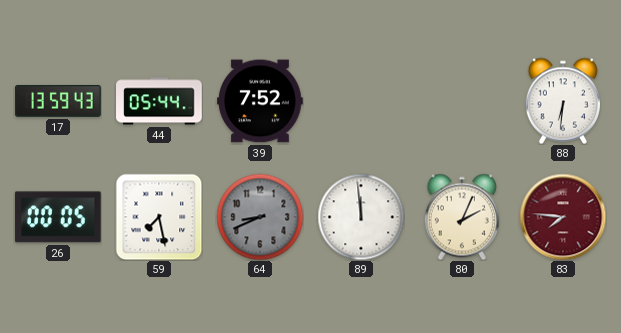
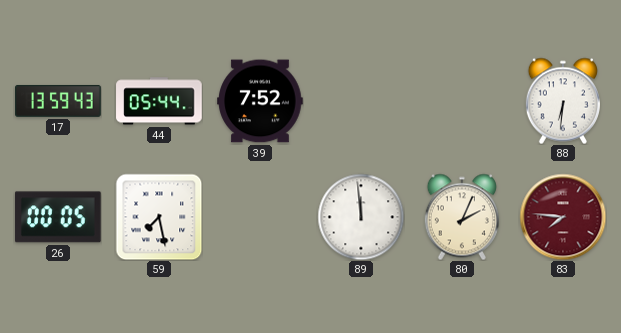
64: 8:41 -> none (260, 217)
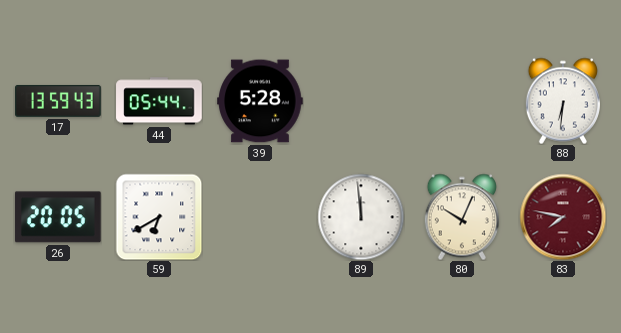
39: 7:52 -> 5:28 (260, 101)
26: 00:05 -> 20:05 (58, 217)
59: 7:28 -> 6:40 (159, 217)
80: 2:04 -> 10:04 (462, 217)
83: 7:46 -> 7:47 (563, 217)
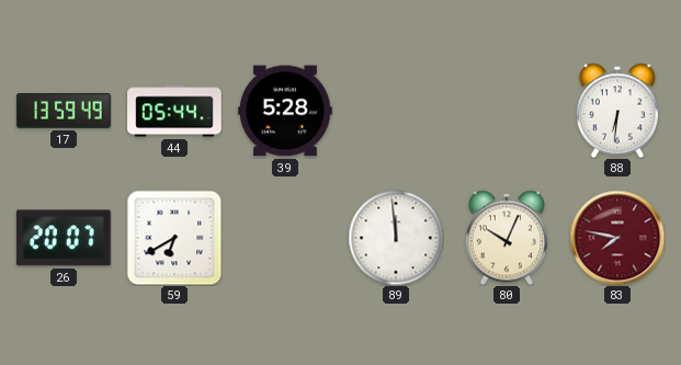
17: 13:59:43 -> 13:59:49 (64, 111)
26: 20:05 -> 20:07 (64, 238)
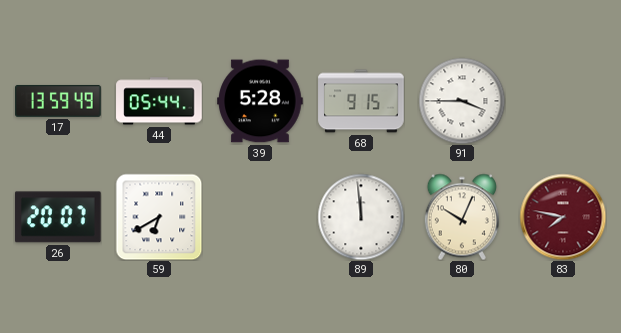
68: none -> 9:15 (361, 101)
91: none -> 3:45 (462, 101)
88: 6:31 -> none (617, 111)
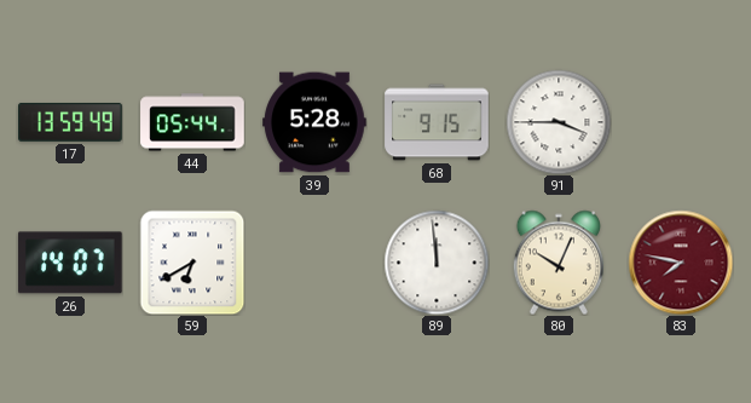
26: 20:07 -> 14:07 (70, 263)
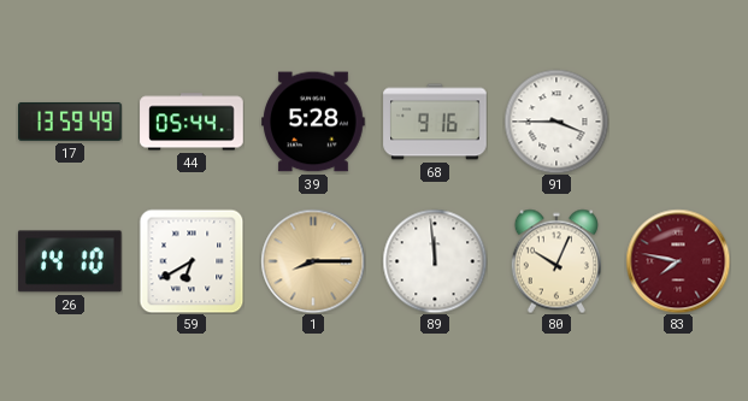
68: 9:15 -> 9:16 (435, 122)
26: 14:07 -> 14:10 (70, 261)
1: none -> 8:15 (313, 261)
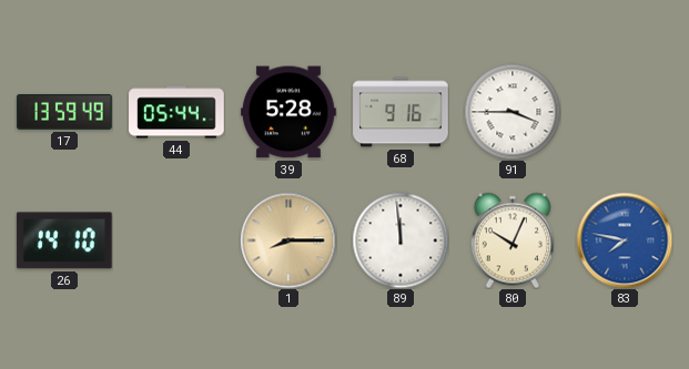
59: 6:40 -> none (192, 261)
83 dial: burgundy -> blue (625, 240)
